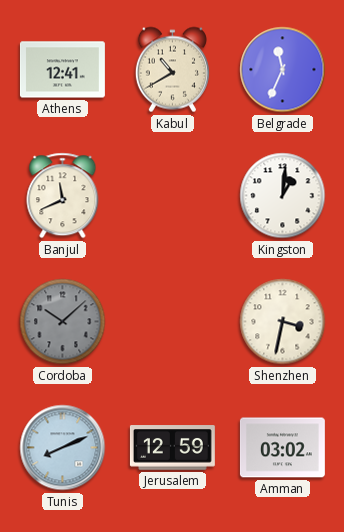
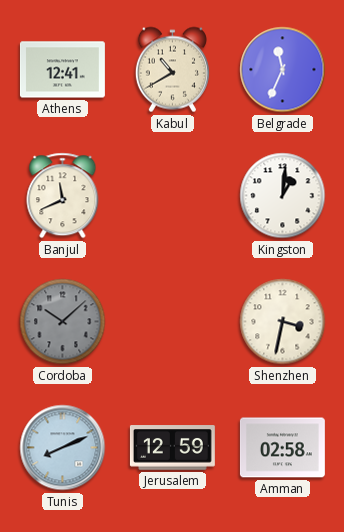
Amman: 03:02 -> 02:58 (282, 448)
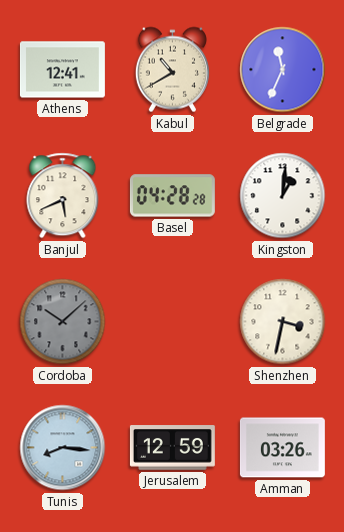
Banjul: 11:41 -> 5:41 (63, 196)
Basel: none -> 04:28 (172, 196)
Tunis: 8:11 -> 8:16 (63, 448)
Amman: 02:58 -> 03:26 (282, 448)
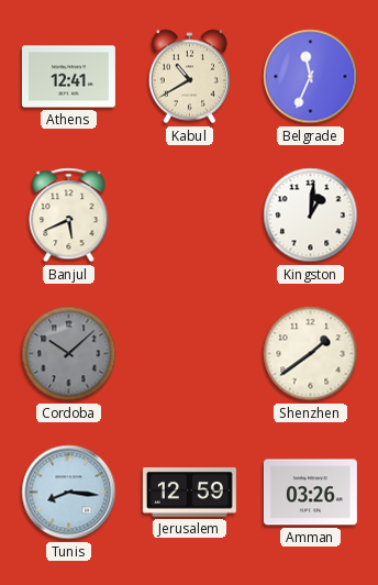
Basel: 04:28 -> none (172, 196)
Shenzhen: 3:32 -> 1:39 (311, 354)
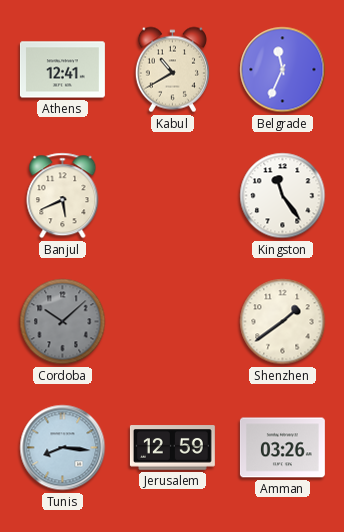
Kingston: 1:01 -> 11:24 (283, 196)
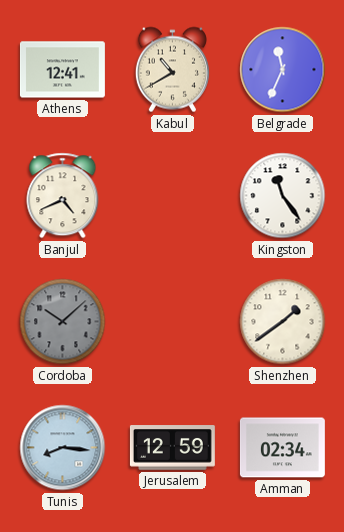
Banjul: 5:41 -> 4:41 (63, 196)
Amman: 03:26 -> 02:34 (282, 448)
